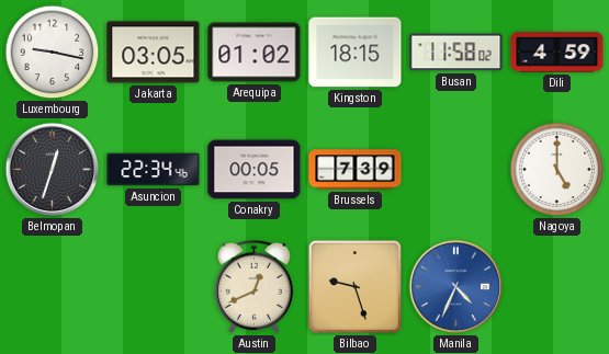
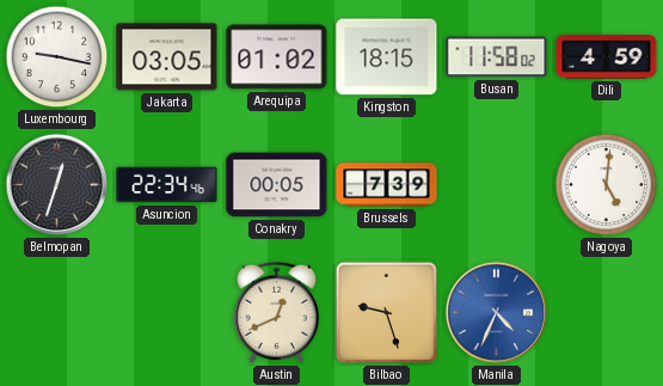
Nagoya: 5:00 -> 5:01 (607, 185)
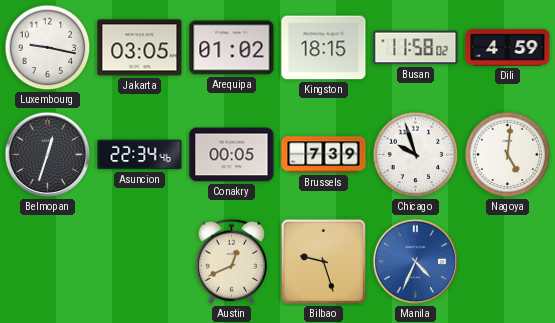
Chicago: none -> 9:57 (416, 155)
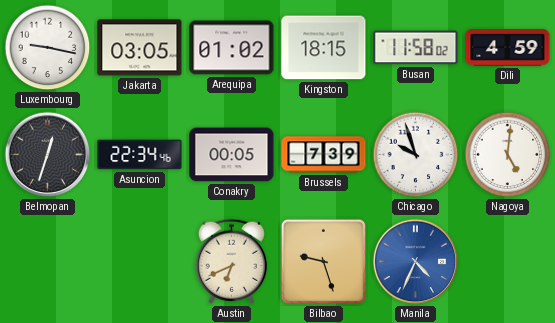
Austin: 12:41 -> 6:41 (231, 261)
